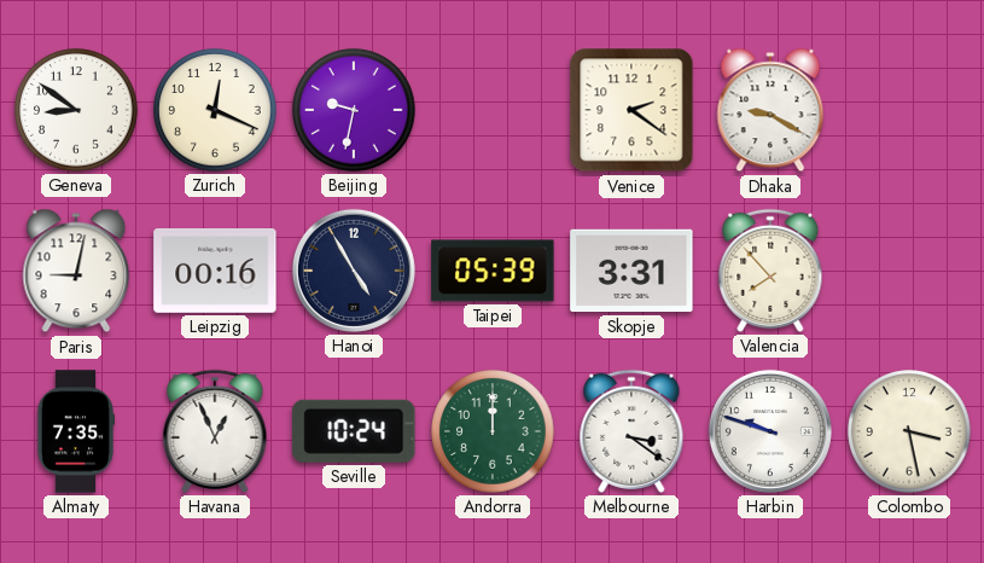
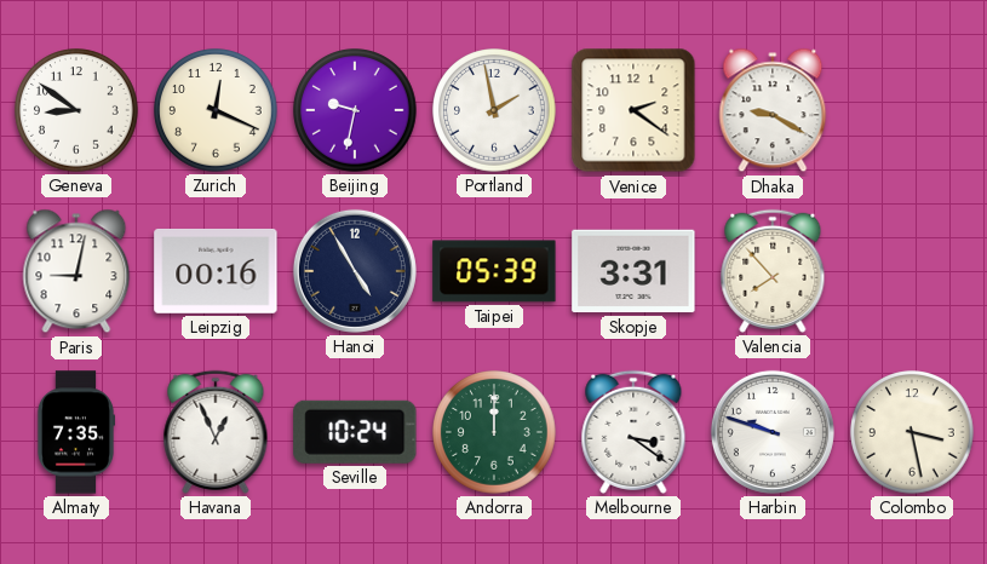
Portland: none -> 1:58 (494, 110)
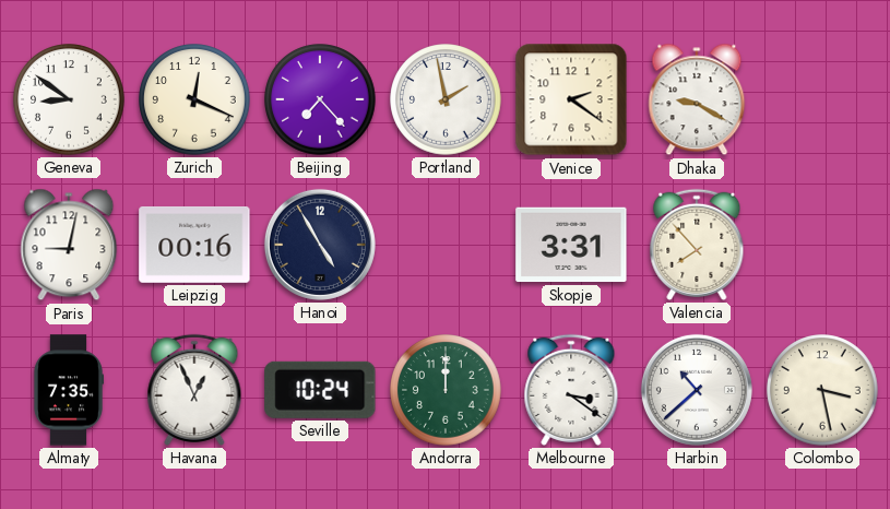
Beijing: 9:32 -> 7:23 (320, 99)
Taipei: 05:39 -> none (494, 271)
Harbin: 9:48 -> 10:38 (697, 390)
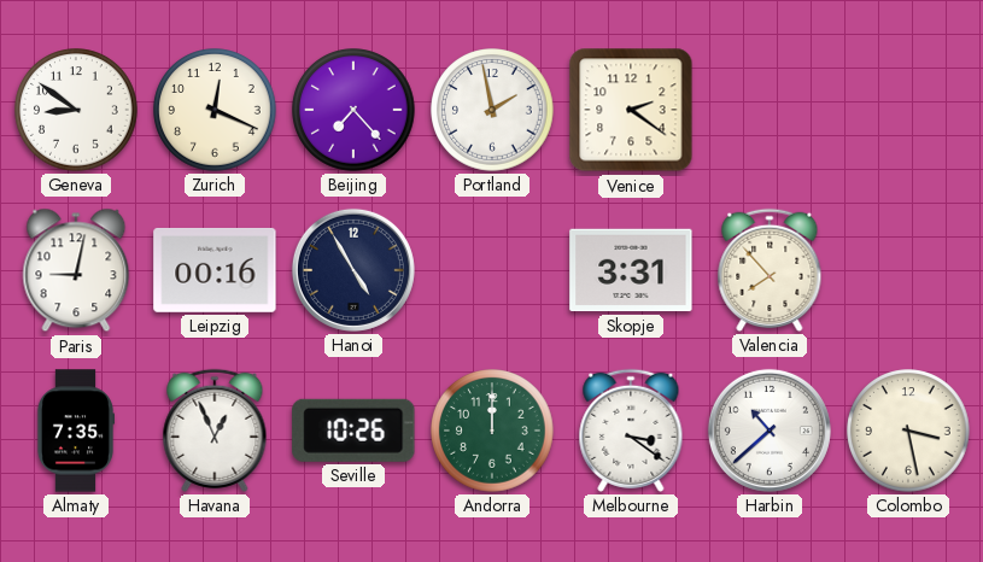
Dhaka: 9:20 -> none (697, 99)
Seville: 10:24 -> 10:26 (353, 431)
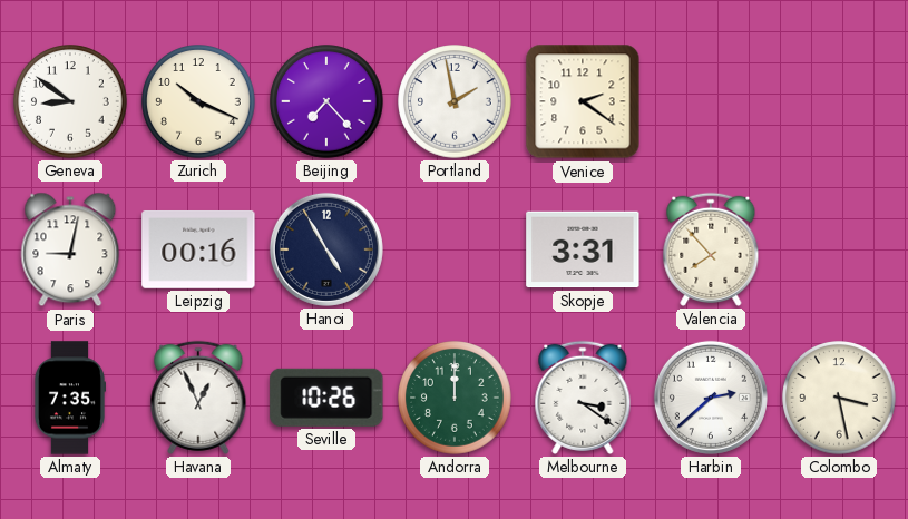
Zurich: 12:19 -> 10:19 (198, 101)
Harbin: 10:38 -> 2:38 (711, 398)
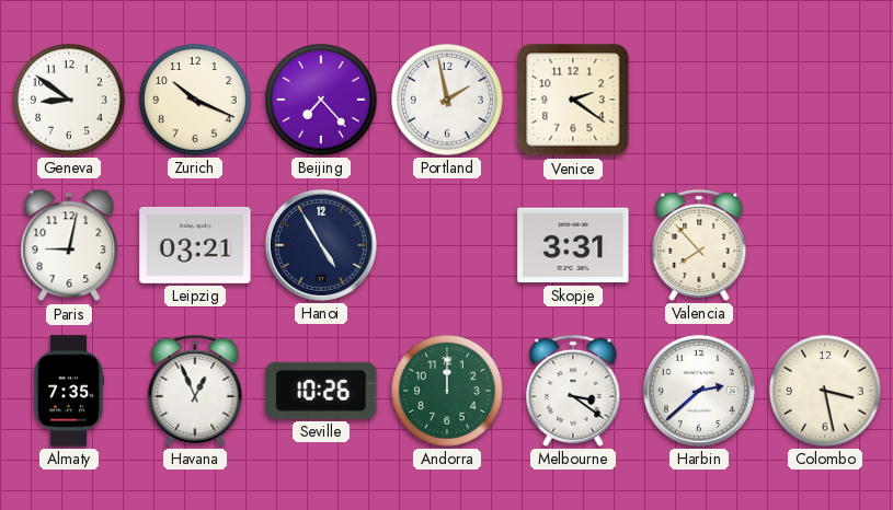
Leipzig: 00:16 -> 03:21 (195, 245)
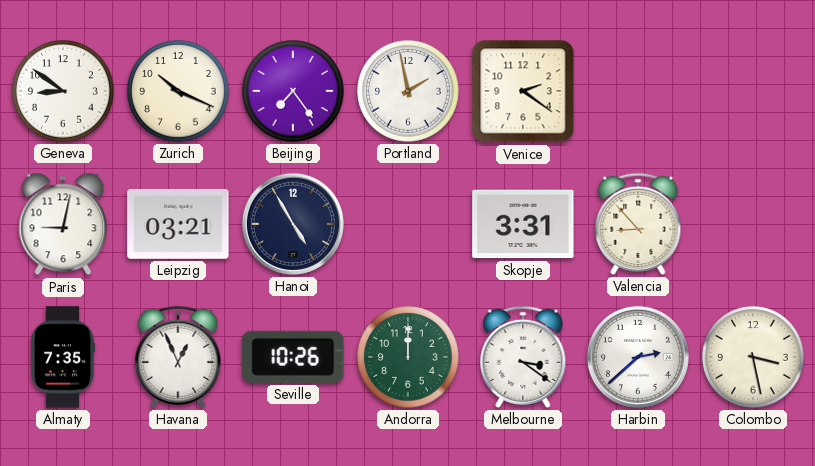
Beijing: 7:23 -> 7:24 (293, 91)
Valencia: 7:53 -> 8:53 (638, 224)
